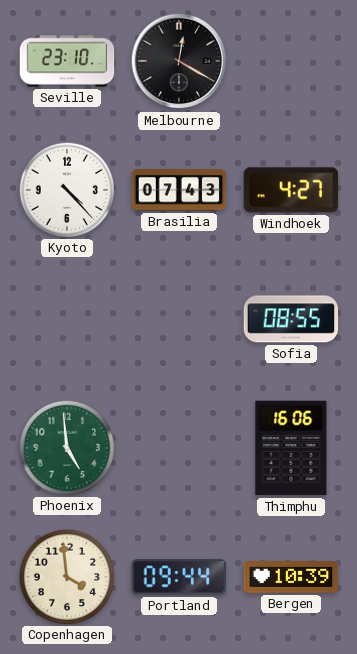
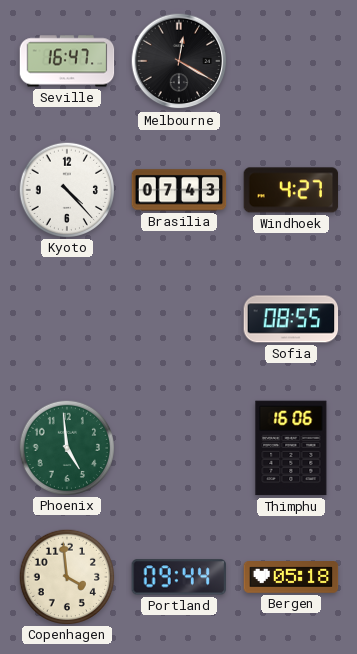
Seville: 23:10 -> 16:47 (67, 61)
Bergen: 10:39 -> 05:18 (291, 578)
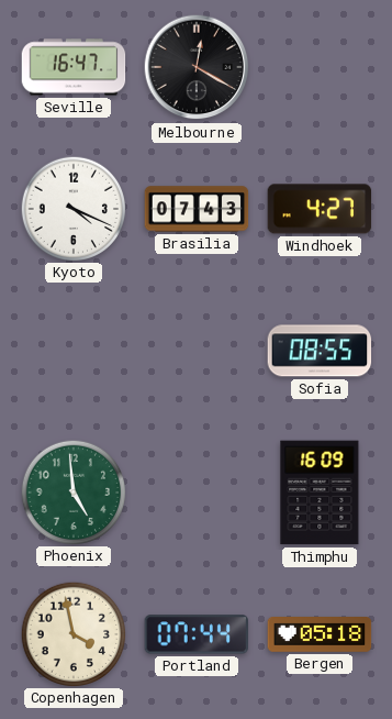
Kyoto: 4:23 -> 4:19 (72, 208)
Thimphu: 16:06 -> 16:09 (320, 493)
Copenhagen: 3:59 -> 3:58 (72, 633)
Portland: 09:44 -> 07:44 (195, 634)
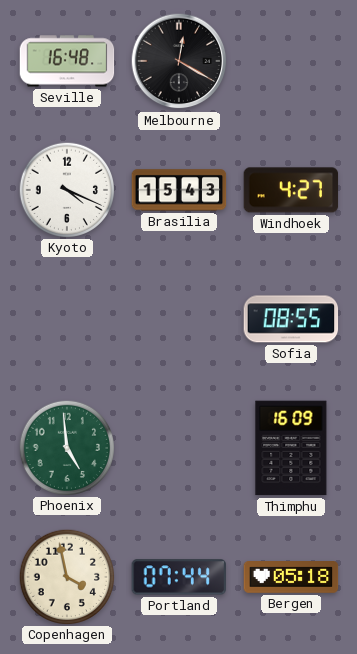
Seville: 16:47 -> 16:48 (67, 61)
Brasilia: 07:43 -> 15:43 (179, 190)
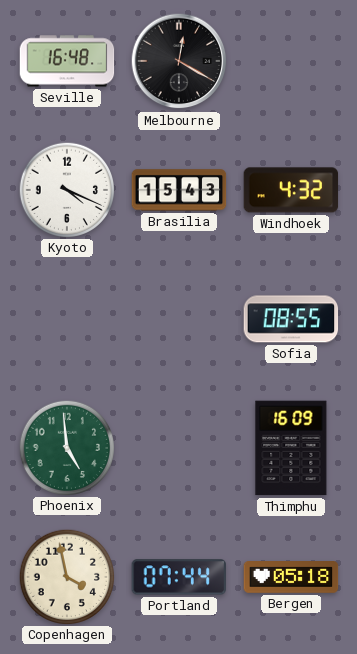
Windhoek: 4:27 -> 4:32 (291, 190)
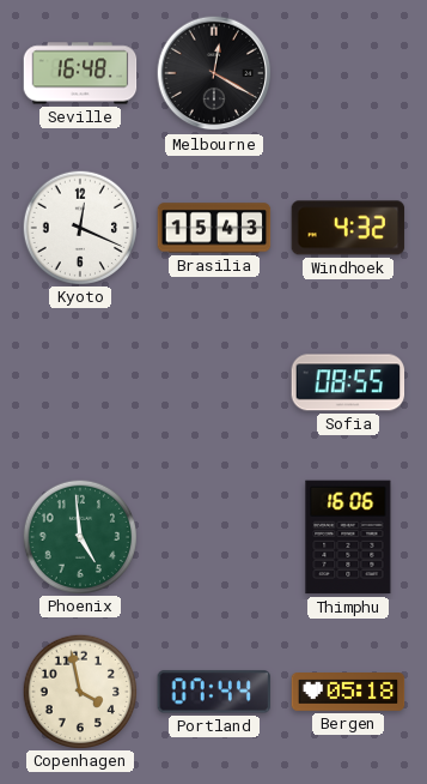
Kyoto: 4:19 -> 12:19 (79, 227)
Thimphu: 16:09 -> 16:06 (348, 537)
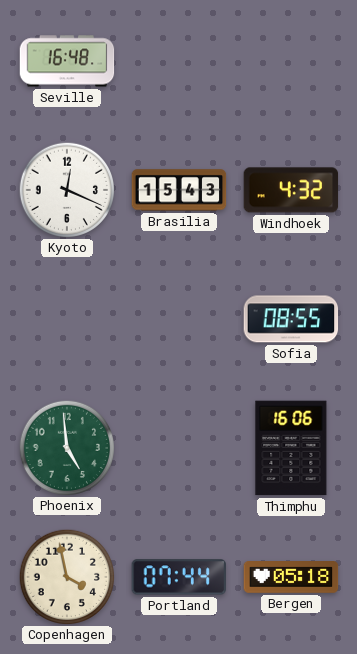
Melbourne: 12:20 -> none (214, 73)
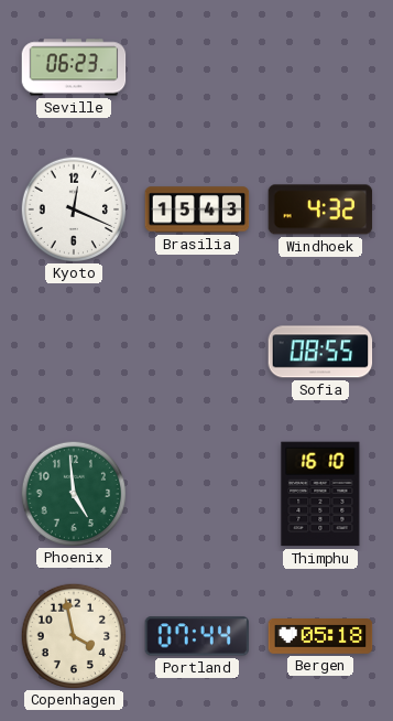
Seville: 16:48 -> 06:23 (74, 67)
Thimphu: 16:06 -> 16:10 (320, 494)
